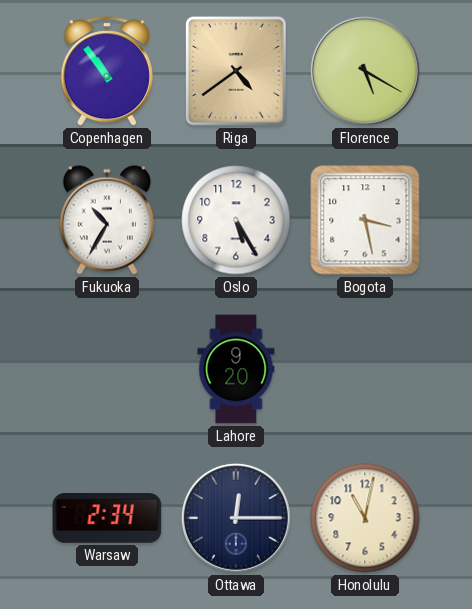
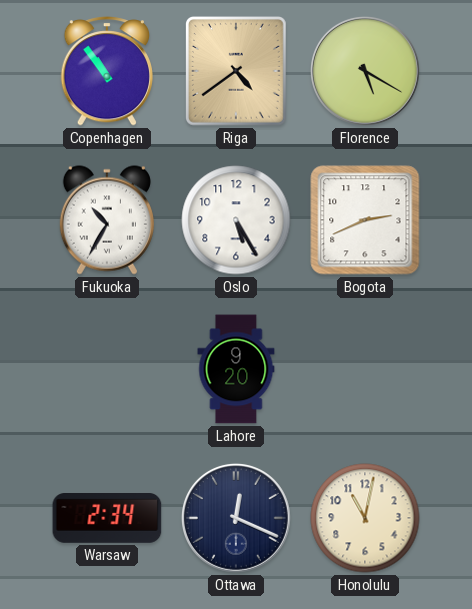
Bogota: 3:28 -> 2:41 (365, 220)
Ottawa: 12:15 -> 12:19 (236, 518)
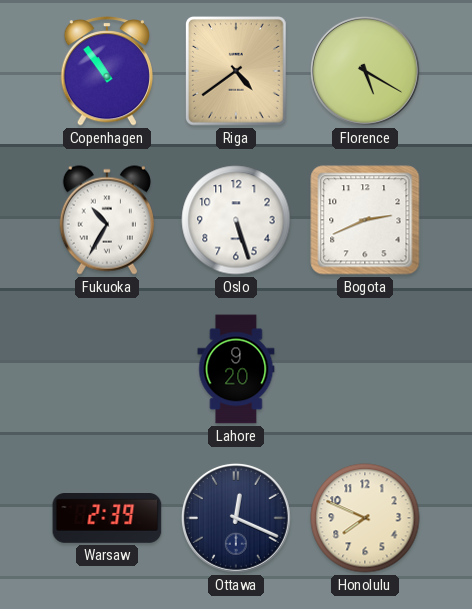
Oslo: 5:25 -> 5:27 (236, 220)
Warsaw: 2:34 -> 2:39 (107, 519)
Honolulu: 11:02 -> 7:49 (365, 518)
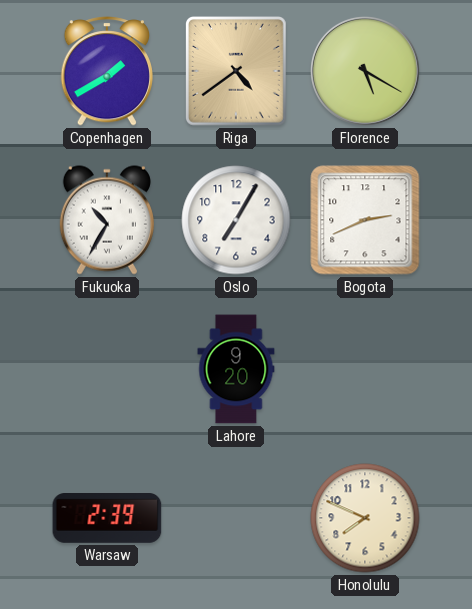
Copenhagen: 10:54 -> 1:40 (107, 71)
Oslo: 5:27 -> 7:05 (236, 220)
Ottawa: 12:19 -> none (236, 518)
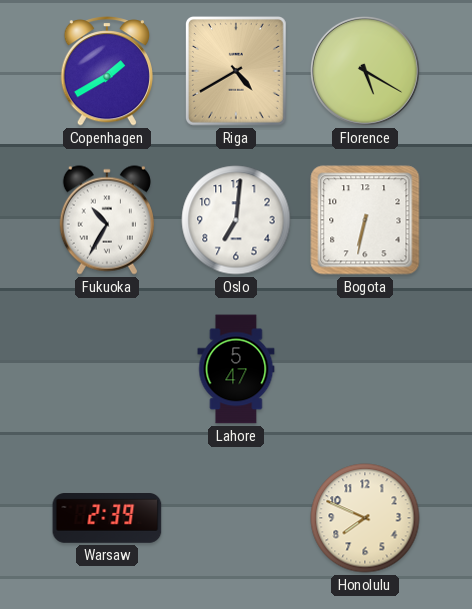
Riga: 4:39 -> 4:40 (237, 72)
Oslo: 7:05 -> 7:01 (236, 220)
Bogota: 2:41 -> 6:32 (365, 220)
Lahore: 9:20 -> 5:47 (236, 369)
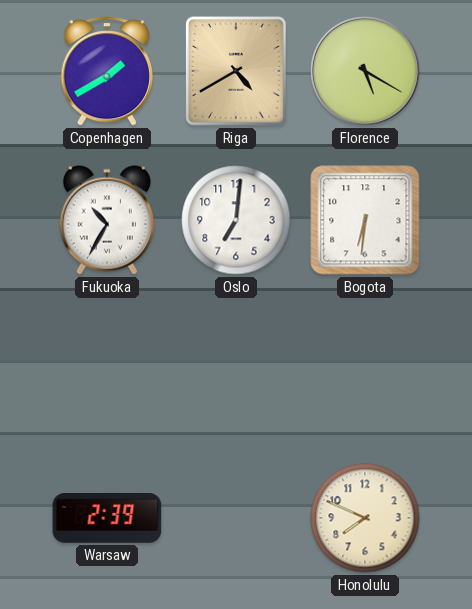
Bogota: 6:32 -> 6:31 (365, 220)
Lahore: 5:47 -> none (236, 369)
